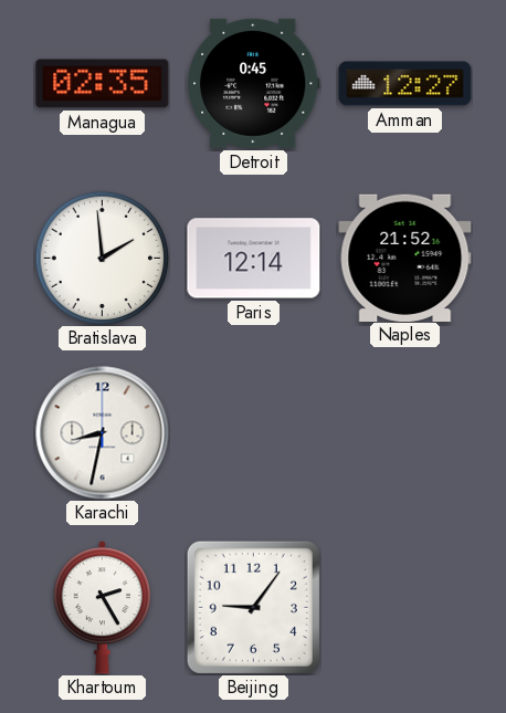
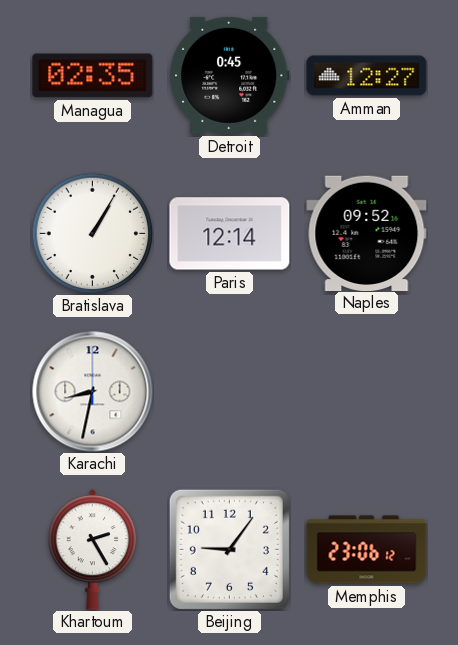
Bratislava: 1:59 -> 1:05 (92, 233)
Naples: 21:52 -> 09:52 (367, 233)
Memphis: none -> 23:06 (367, 550)
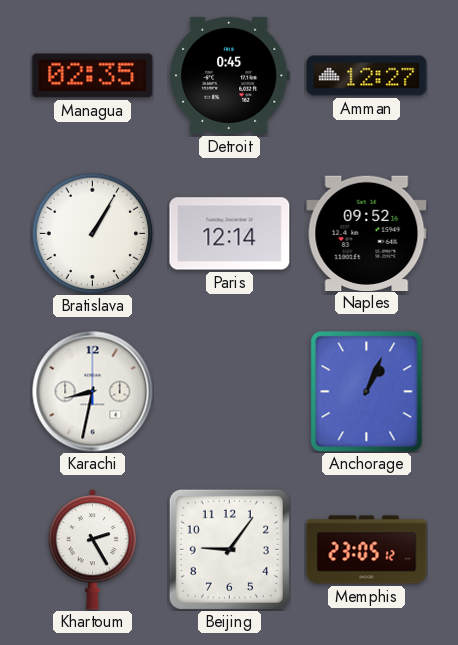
Anchorage: none -> 1:04 (367, 392)
Memphis: 23:06 -> 23:05 (367, 550)
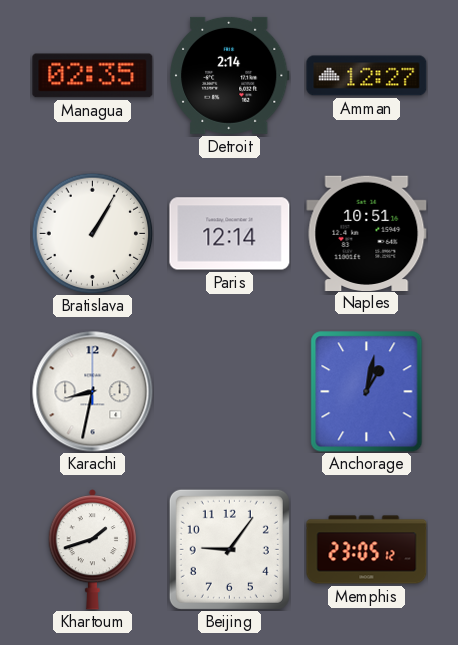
Detroit: 0:45 -> 2:14 (230, 75)
Naples: 09:52 -> 10:51 (367, 233)
Anchorage: 1:04 -> 1:02 (367, 392)
Khartoum: 2:25 -> 1:42 (92, 550)
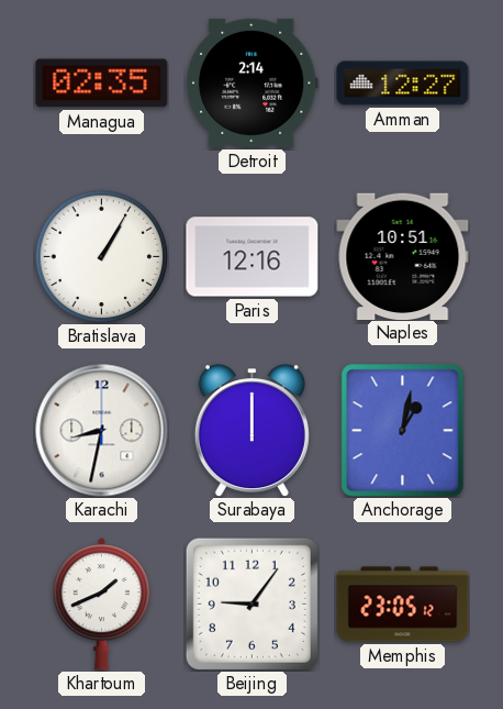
Paris: 12:14 -> 12:16 (253, 257)
Surabaya: none -> 12:00 (251, 431)
Khartoum: 1:42 -> 1:41 (101, 605)
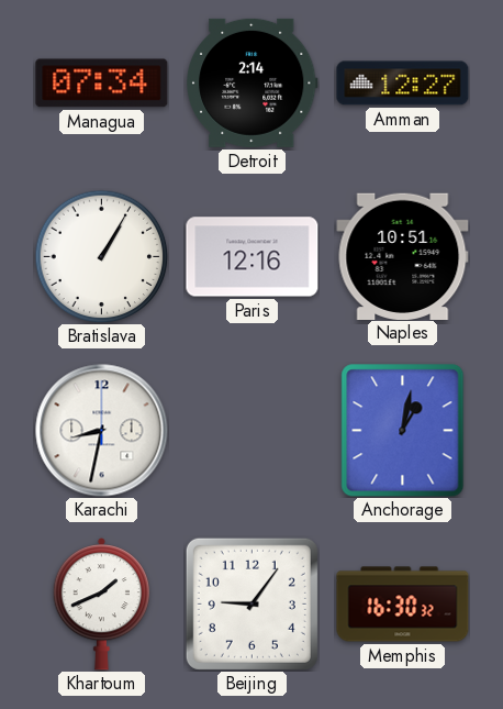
Managua: 02:35 -> 07:34 (102, 84)
Surabaya: 12:00 -> none (251, 431)
Memphis: 23:05 -> 16:30 (403, 605)
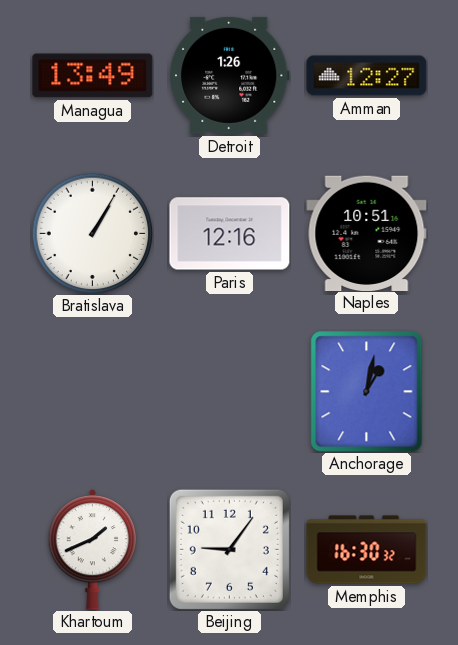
Managua: 07:34 -> 13:49 (93, 76)
Detroit: 2:14 -> 1:26 (230, 75)
Karachi: 8:32 -> none (102, 431)
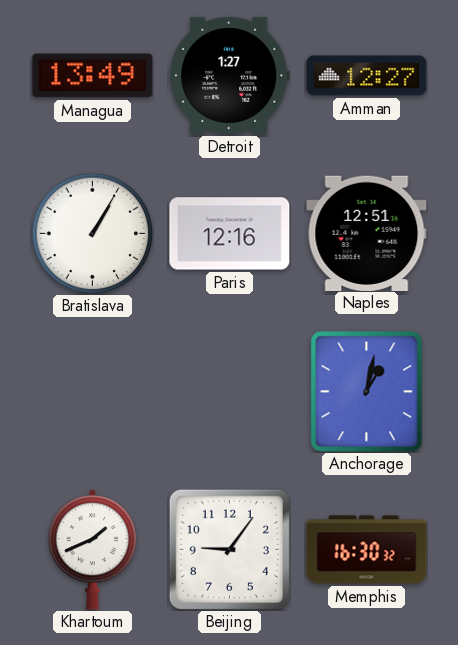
Detroit: 1:26 -> 1:27 (230, 75)
Naples: 10:51 -> 12:51 (367, 233)
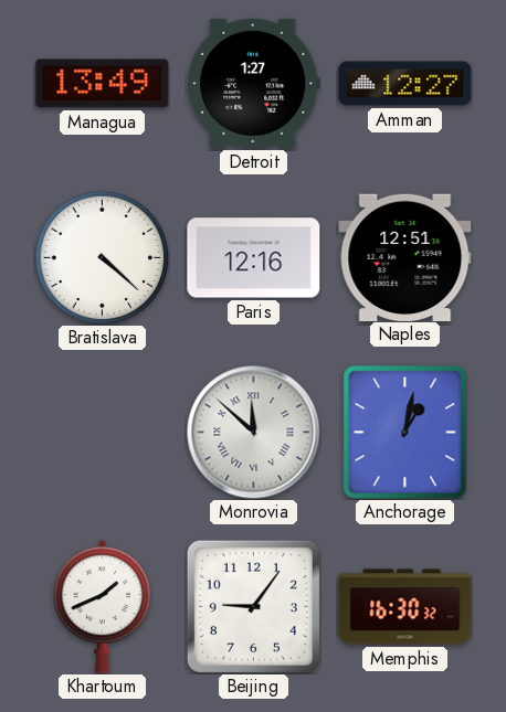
Bratislava: 1:05 -> 4:22 (102, 257)
Monrovia: none -> 11:52 (254, 433)
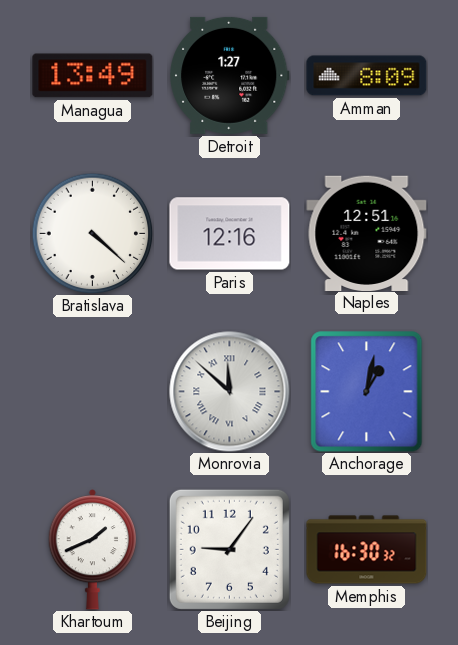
Amman: 12:27 -> 8:09 (367, 76)
